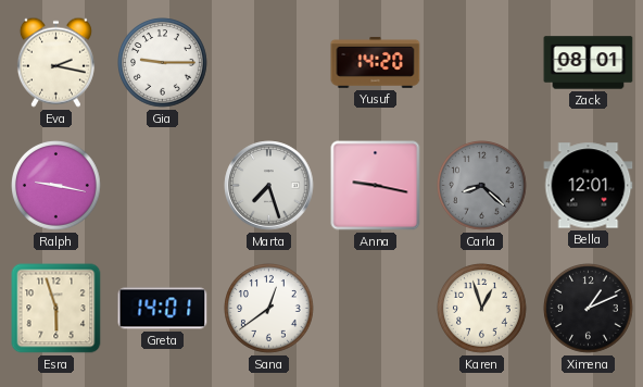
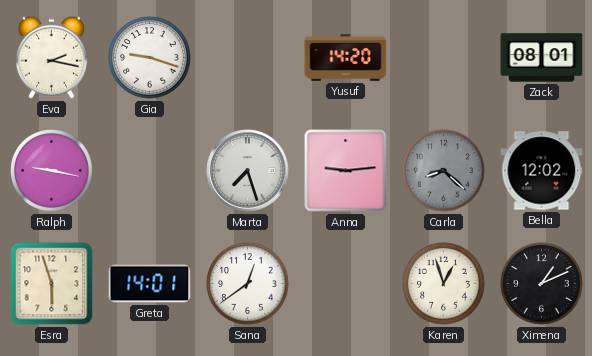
Gia: 9:15 -> 9:18 (150, 58)
Anna: 9:17 -> 9:14 (346, 171)
Bella: 12:01 -> 12:02 (542, 171)
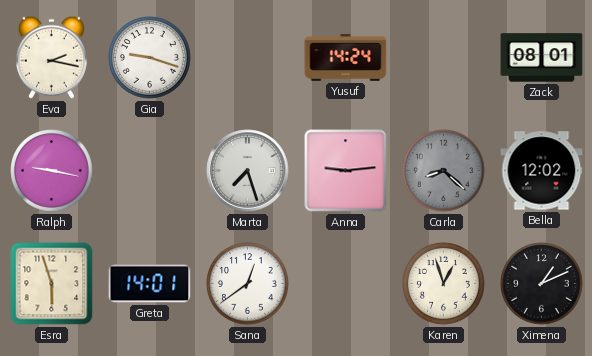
Yusuf: 14:20 -> 14:24 (346, 57)
